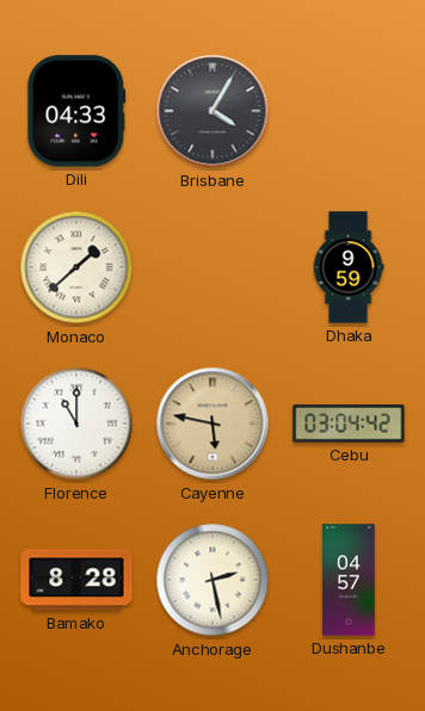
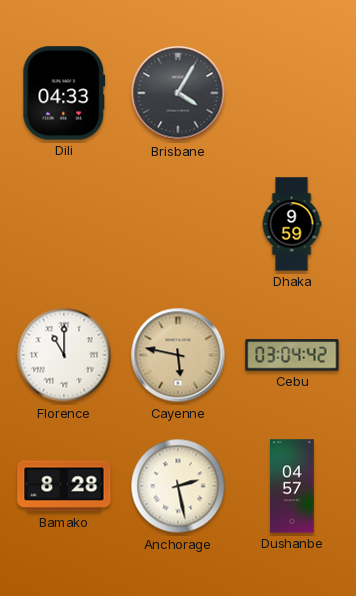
Monaco: 1:38 -> none (76, 267)
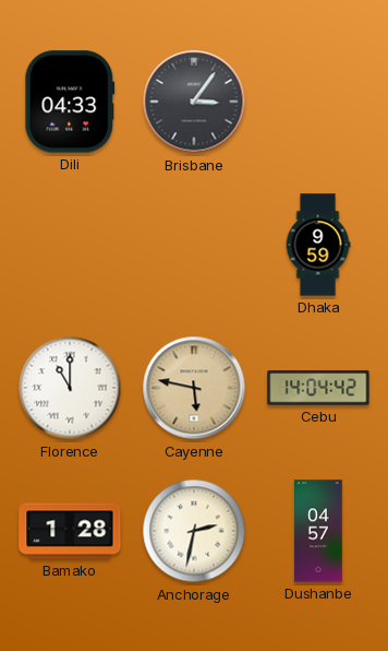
Brisbane: 4:05 -> 3:06 (194, 102)
Cebu: 03:04 -> 14:04 (318, 388)
Bamako: 8:28 -> 1:28 (70, 531)
Anchorage: 2:28 -> 2:32 (194, 531)
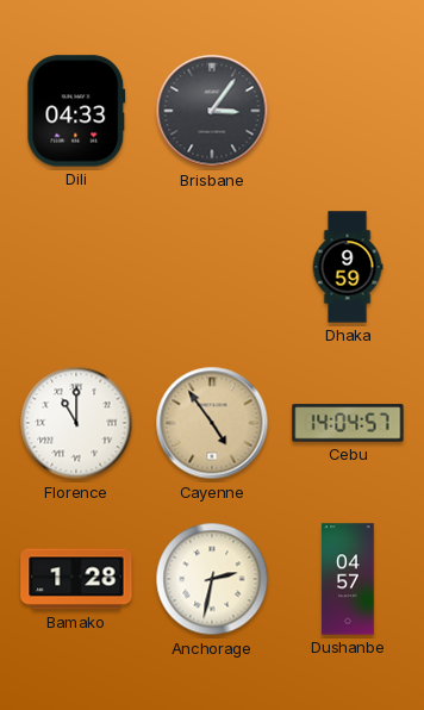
Cayenne: 5:47 -> 4:54 (212, 423)
Cebu: 14:04:42 -> 14:04:57 (348, 423)
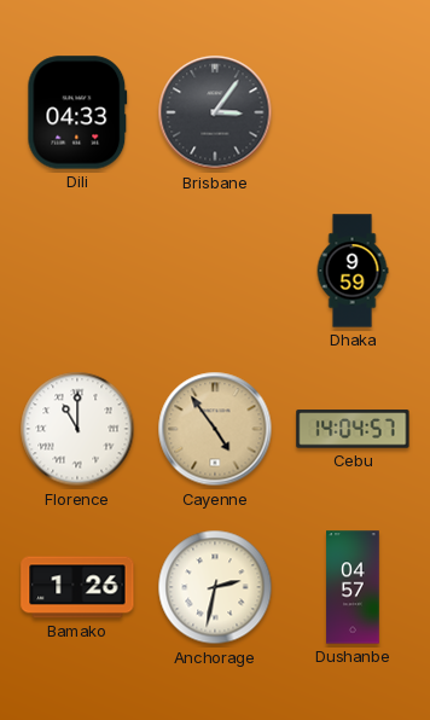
Bamako: 1:28 -> 1:26 (77, 587)
